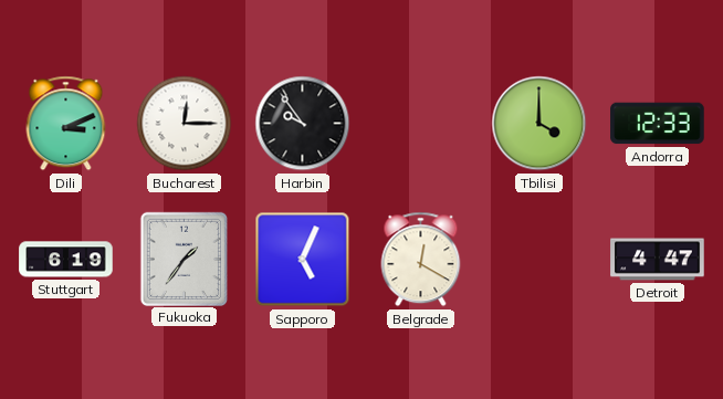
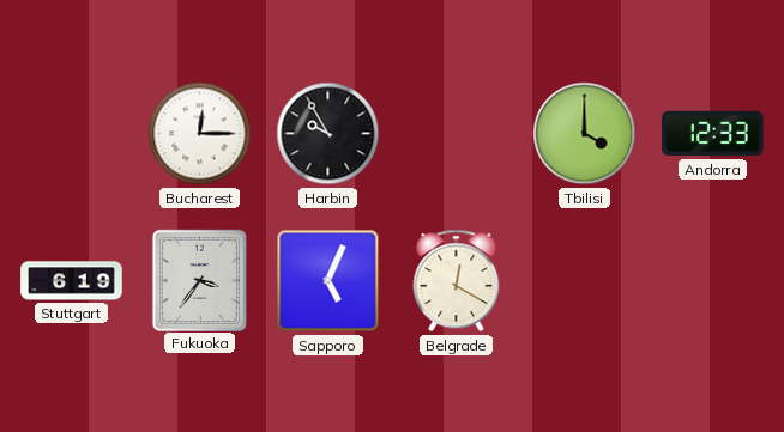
Dili: 3:11 -> none (66, 124)
Harbin: 9:54 -> 9:55 (328, 134)
Fukuoka: 1:36 -> 3:36 (199, 280)
Detroit: 4:47 -> none (658, 260)
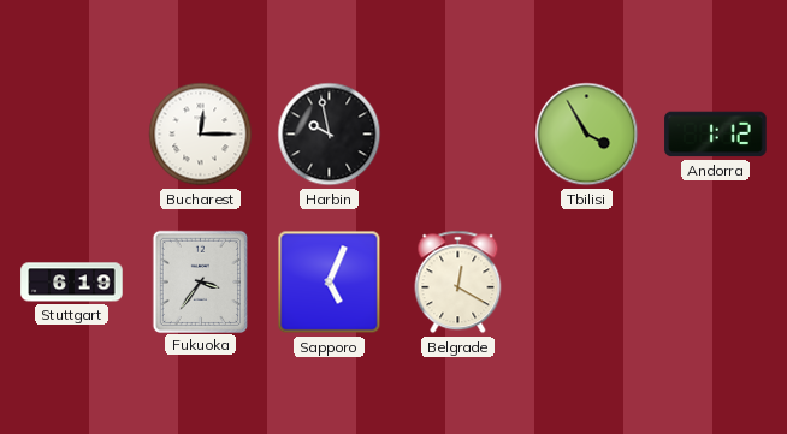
Harbin: 9:55 -> 9:58 (330, 135)
Tbilisi: 4:00 -> 3:55 (587, 135)
Andorra: 12:33 -> 1:12 (716, 135)
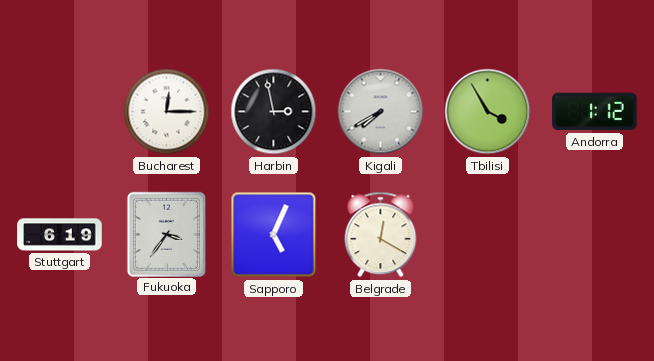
Harbin: 9:58 -> 2:58 (274, 112)
Kigali: none -> 7:40 (381, 112)
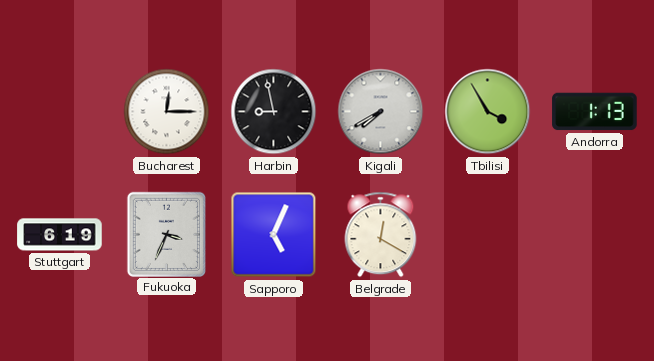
Harbin: 2:58 -> 8:58 (274, 112)
Andorra: 1:12 -> 1:13 (595, 112)
Fukuoka: 3:36 -> 3:34 (166, 234)
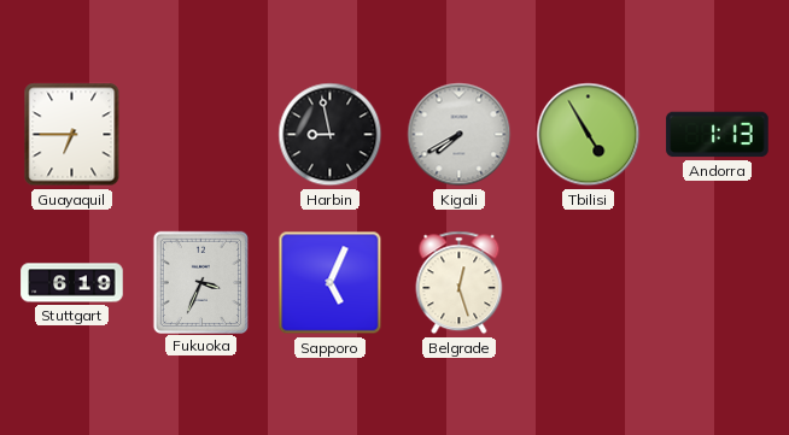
Guayaquil: none -> 6:45 (72, 135)
Bucharest: 12:15 -> none (167, 112)
Tbilisi: 3:55 -> 4:55 (589, 135)
Belgrade: 12:20 -> 12:27 (460, 283)
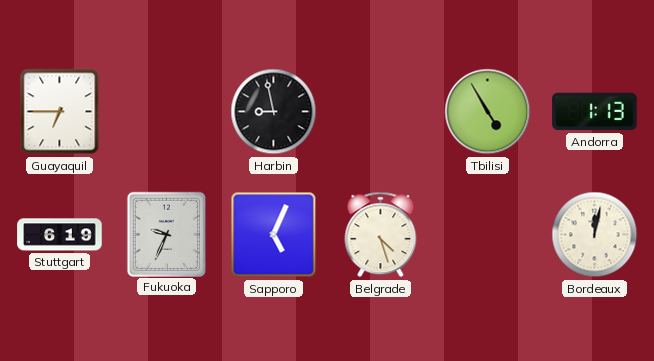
Kigali: 7:40 -> none (460, 135)
Fukuoka: 3:34 -> 9:34 (166, 234)
Belgrade: 12:27 -> 4:27 (381, 235)
Bordeaux: none -> 12:02 (595, 235)
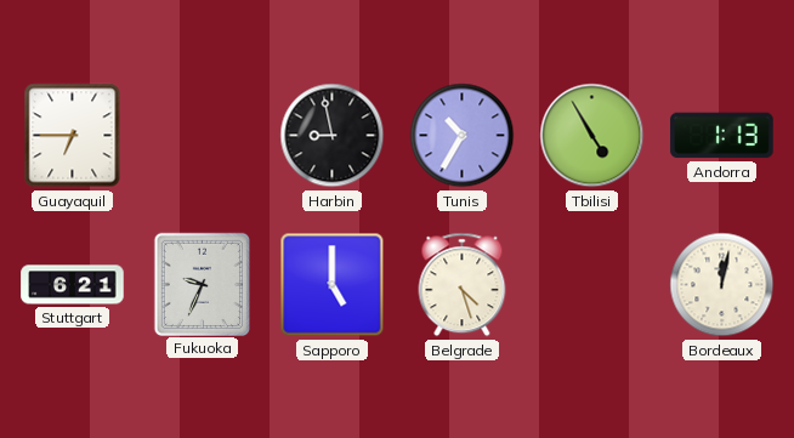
Tunis: none -> 10:35 (463, 136)
Stuttgart: 6:19 -> 6:21 (73, 285)
Sapporo: 5:04 -> 5:00 (333, 285)
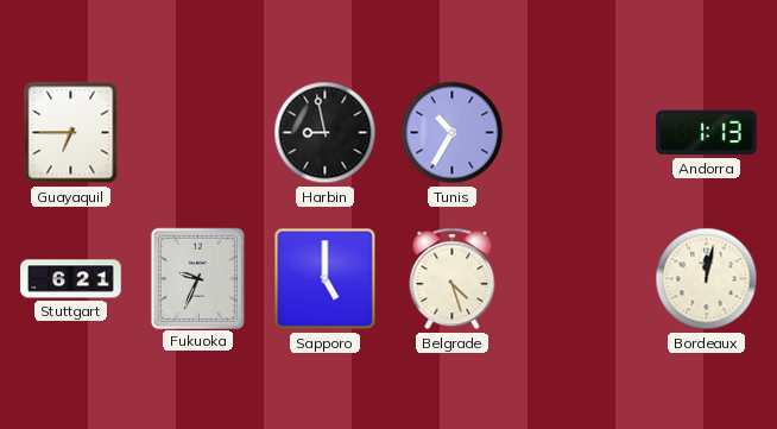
Tbilisi: 4:55 -> none (592, 136)
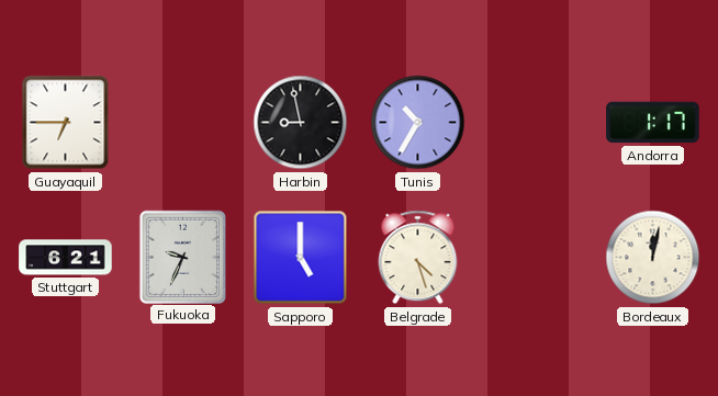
Andorra: 1:13 -> 1:17 (653, 123)
